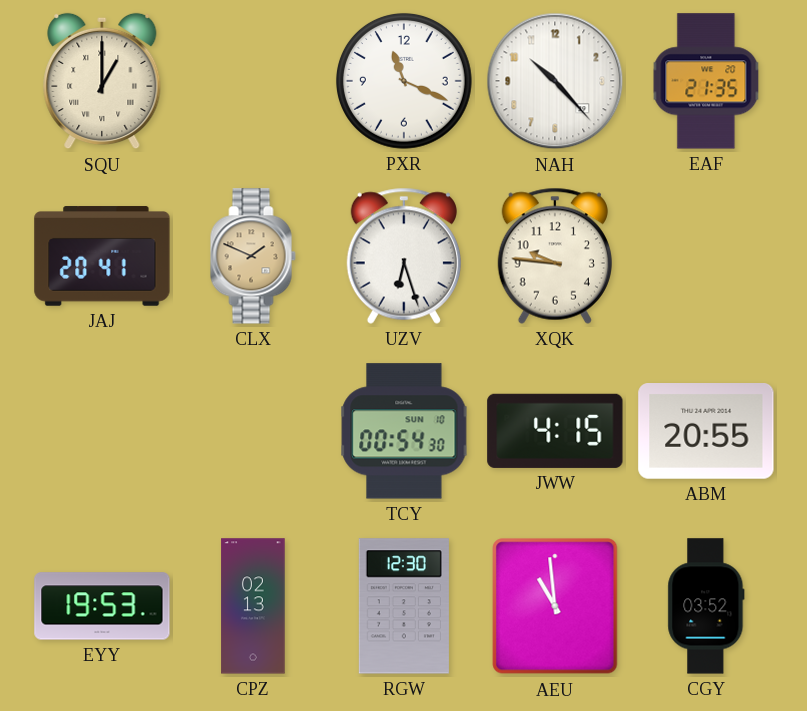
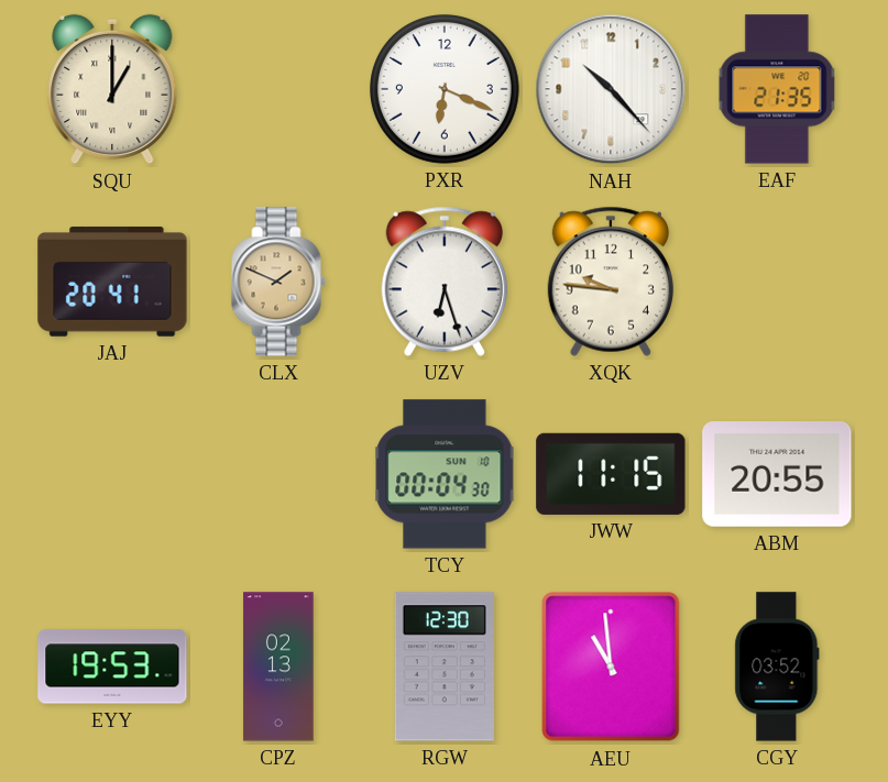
PXR: 11:19 -> 6:19 (445, 89)
TCY: 00:54 -> 00:04 (445, 474)
JWW: 4:15 -> 11:15 (611, 474)
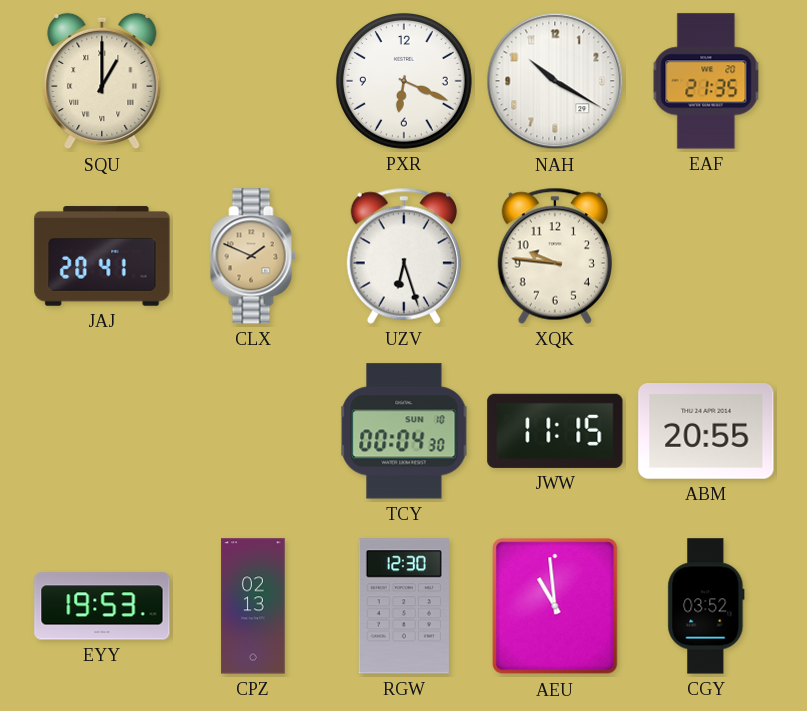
NAH: 10:23 -> 10:20 (555, 81)
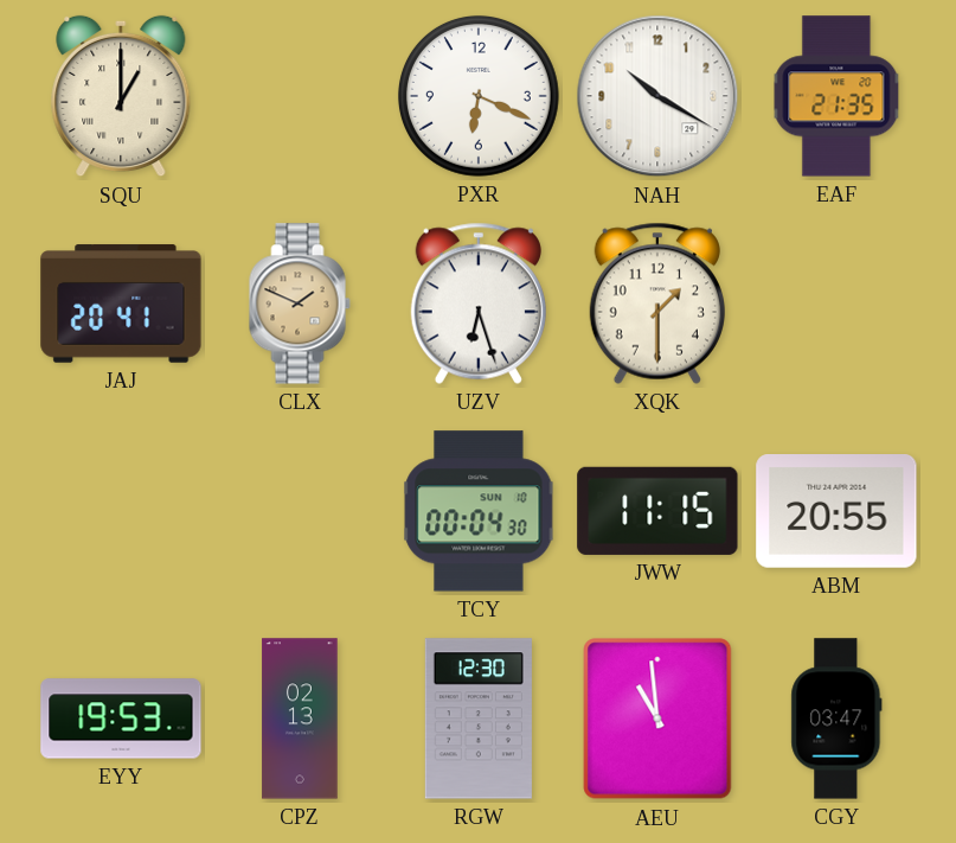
XQK: 9:46 -> 1:30 (657, 304)
CGY: 03:52 -> 03:47 (836, 719)
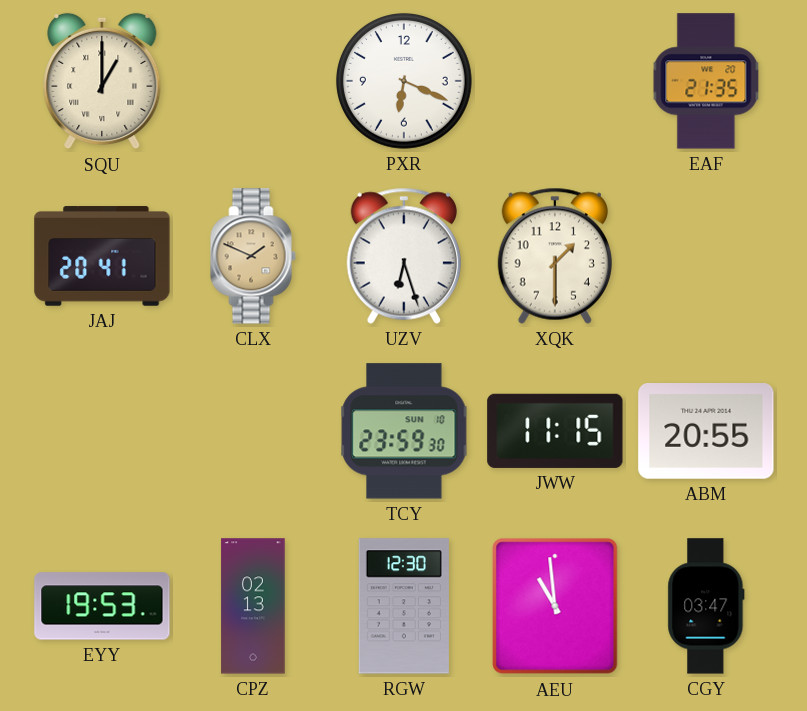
NAH: 10:20 -> none (657, 96)
TCY: 00:04 -> 23:59 (404, 431)
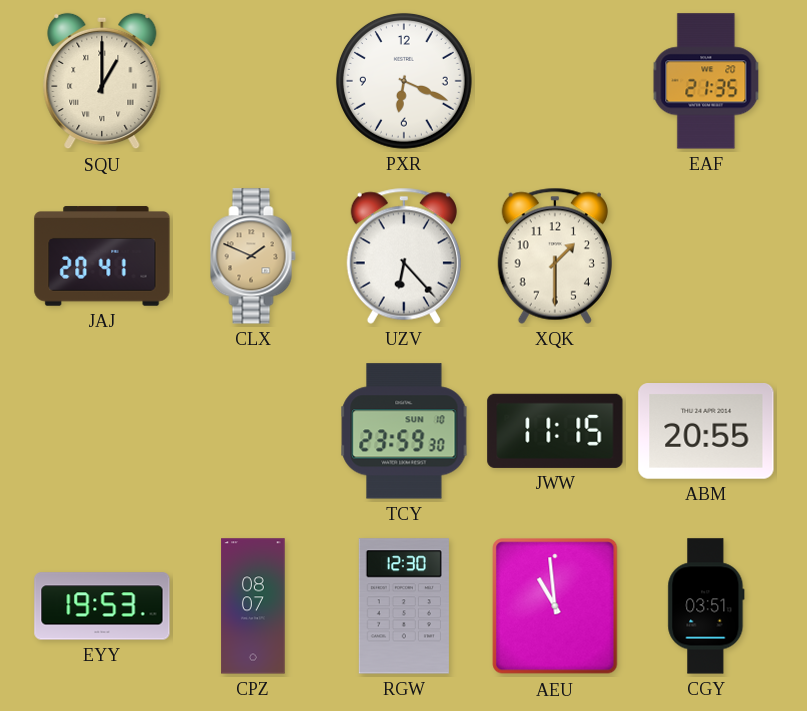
UZV: 6:27 -> 6:23 (404, 256)
CPZ: 02:13 -> 08:07 (253, 606)
CGY: 03:47 -> 03:51 (706, 606)
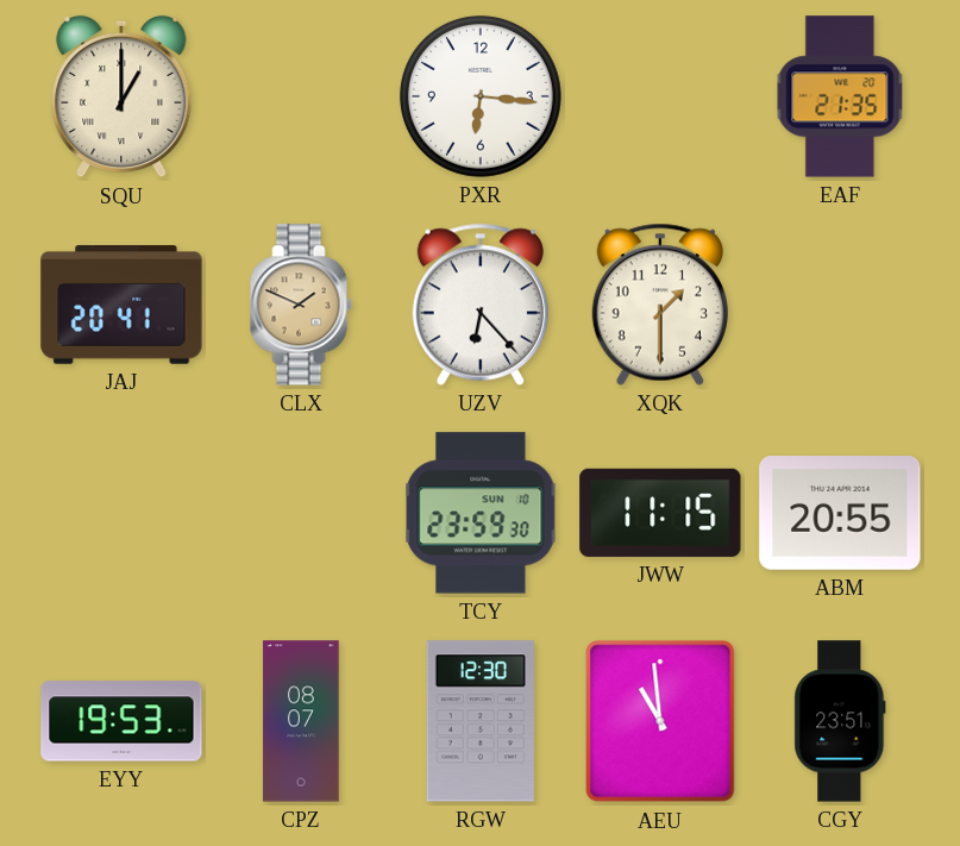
PXR: 6:19 -> 6:16 (481, 96)
CGY: 03:51 -> 23:51 (840, 721)
